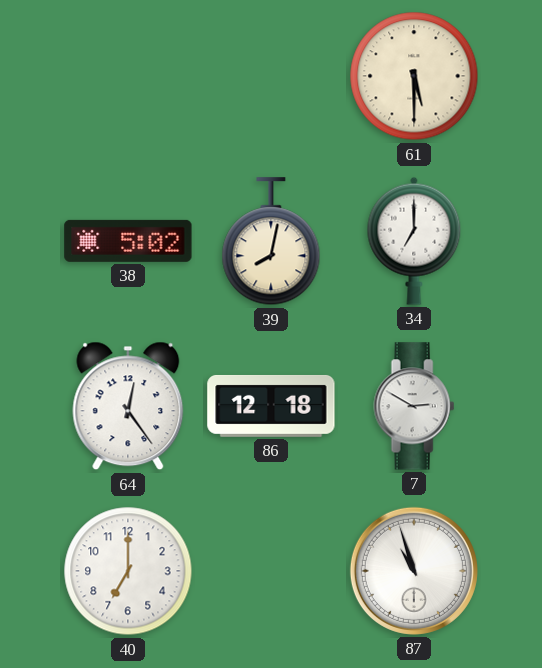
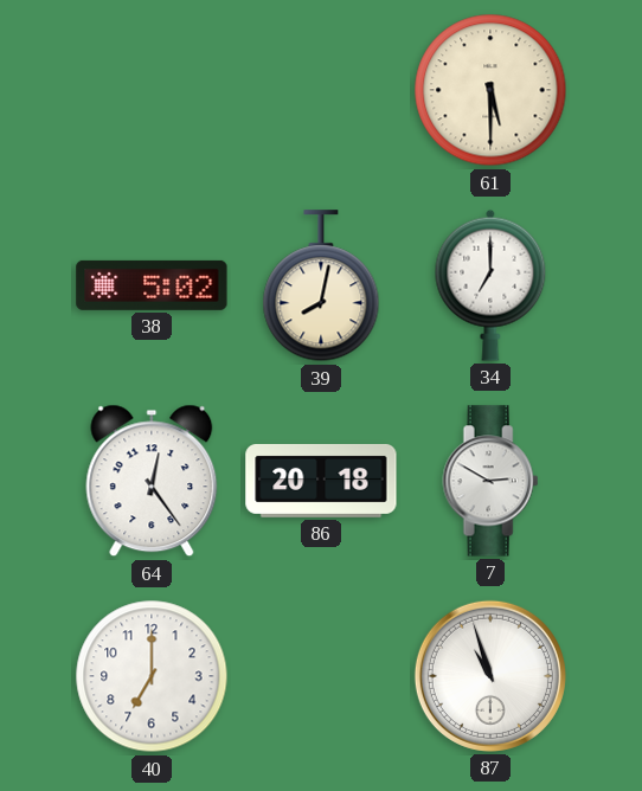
86: 12:18 -> 20:18 (321, 481)
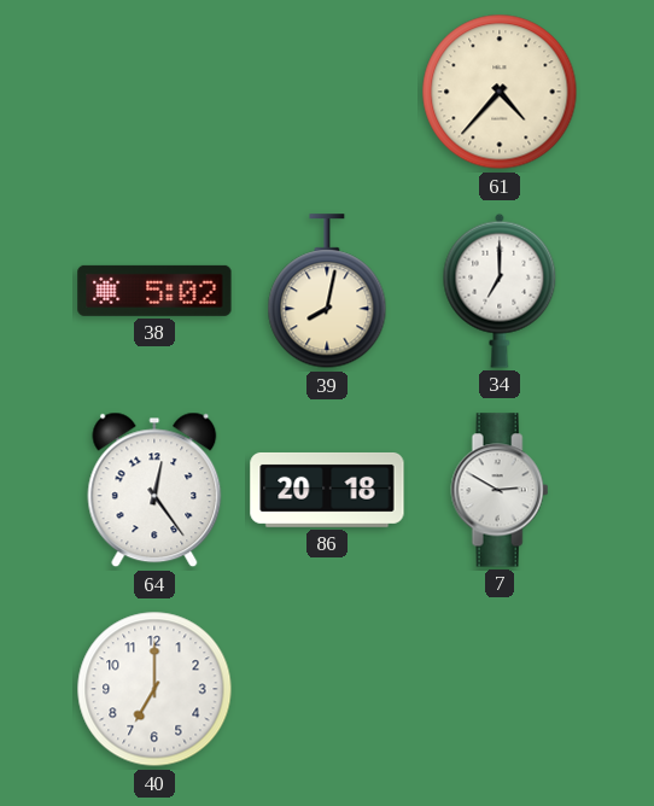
61: 5:30 -> 4:37 (500, 92)
87: 10:57 -> none (490, 676)
